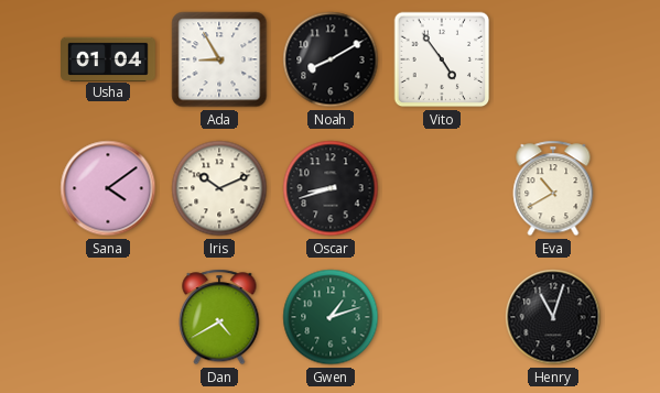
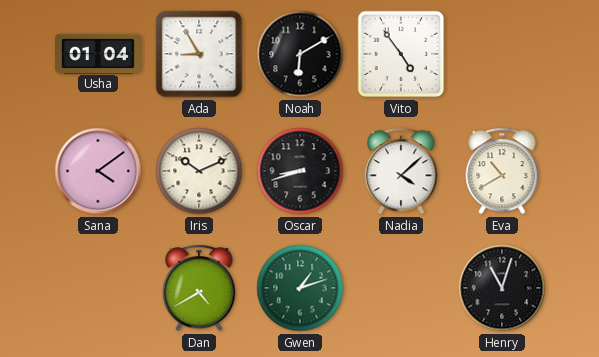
Noah: 8:10 -> 6:10 (300, 54)
Nadia: none -> 4:08 (401, 171)
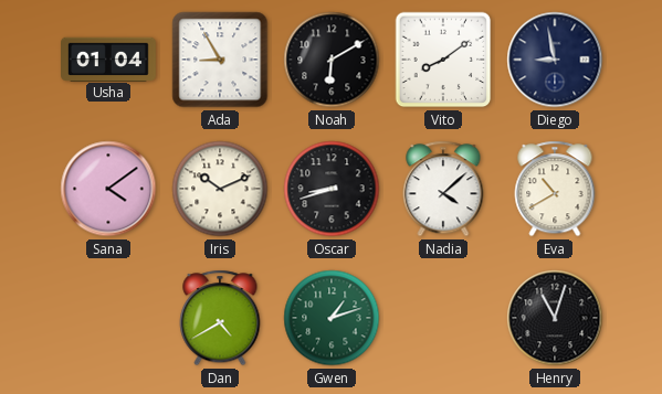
Vito: 4:54 -> 8:09 (443, 60)
Diego: none -> 8:58 (555, 60)
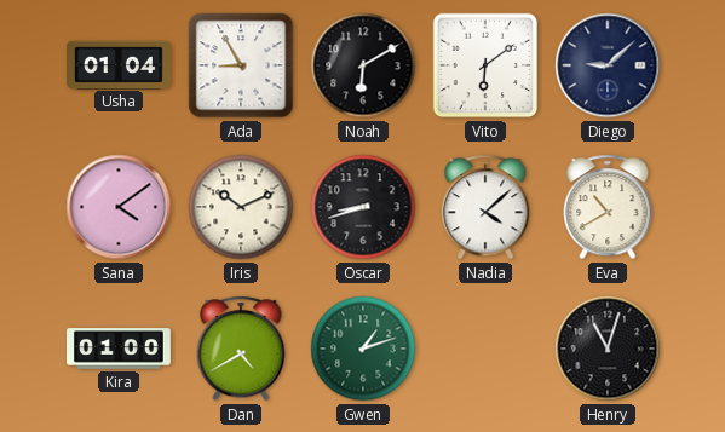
Vito: 8:09 -> 6:09 (485, 65)
Diego: 8:58 -> 9:08 (608, 65)
Kira: none -> 01:00 (120, 349)
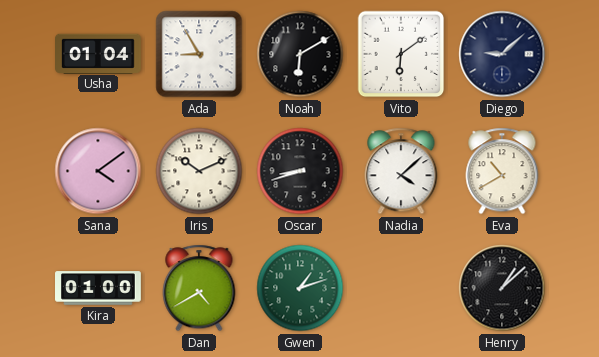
Henry: 11:03 -> 1:08 (502, 288)
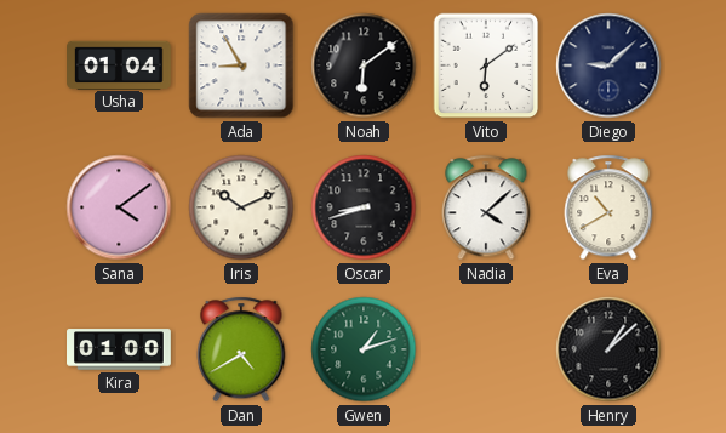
Noah: 6:10 -> 6:09 (364, 65)
